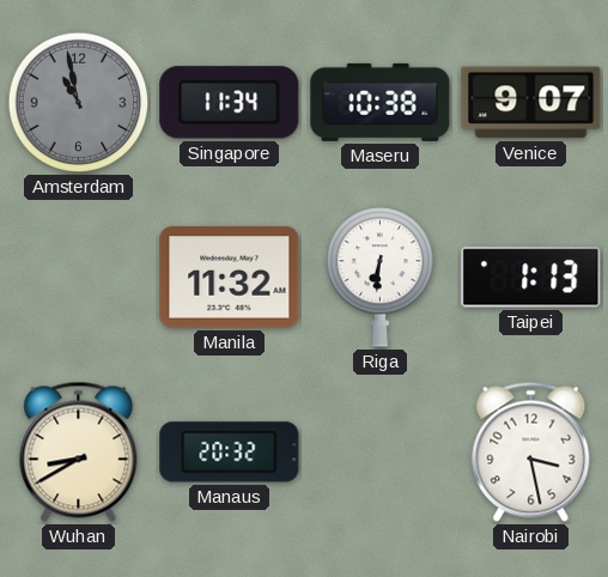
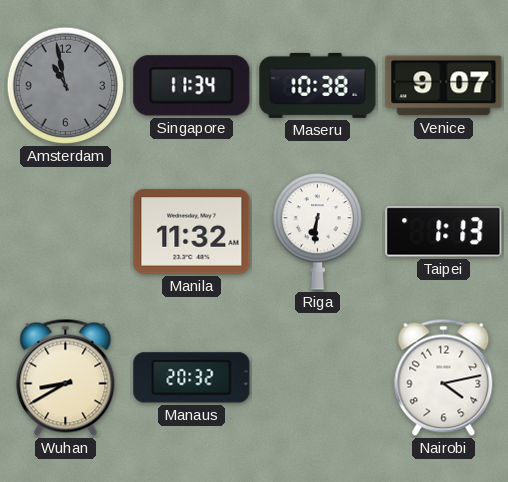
Nairobi: 3:28 -> 4:13 (444, 377)
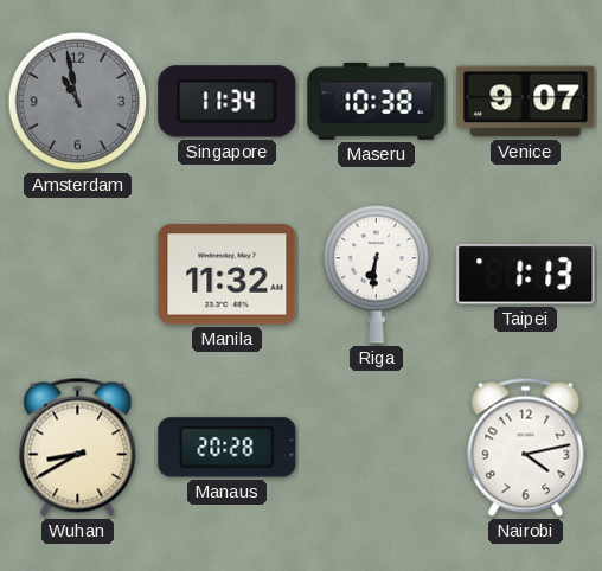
Manaus: 20:32 -> 20:28 (228, 448)
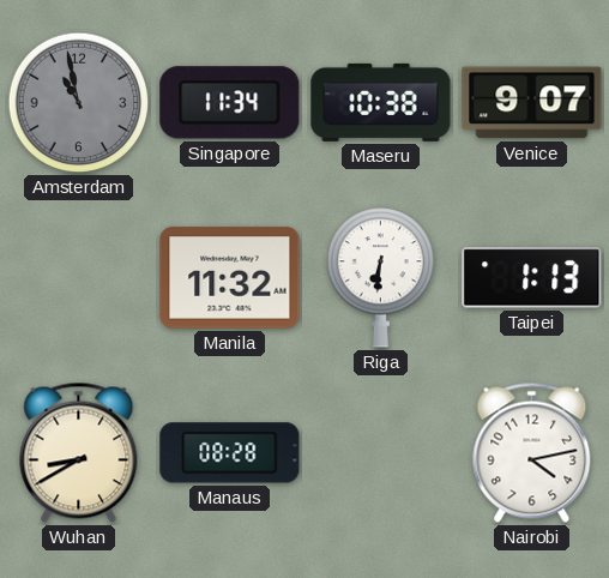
Manaus: 20:28 -> 08:28 (230, 453)
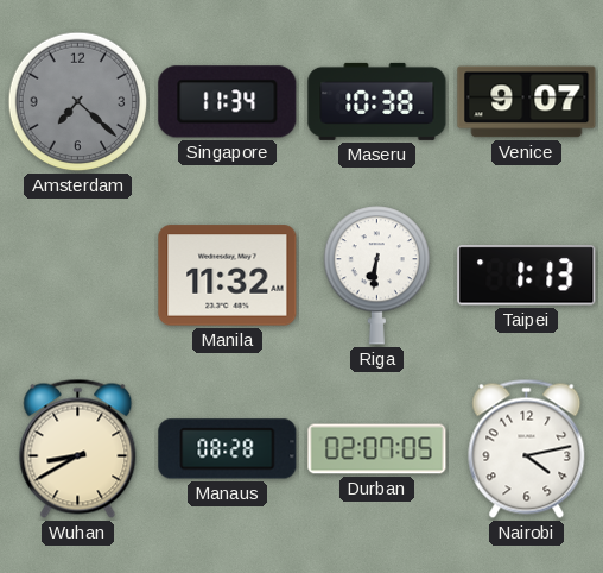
Amsterdam: 10:58 -> 7:22 (78, 102)
Durban: none -> 02:07 (377, 449)
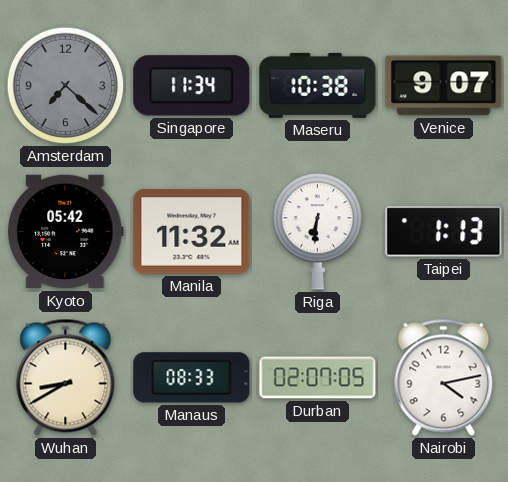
Kyoto: none -> 05:42 (66, 232)
Manaus: 08:28 -> 08:33 (192, 378)
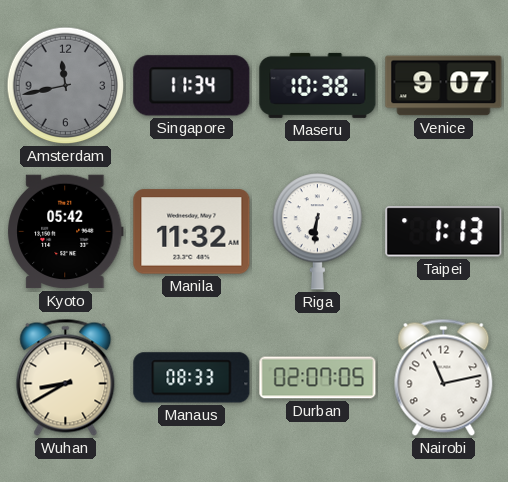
Amsterdam: 7:22 -> 11:43 (66, 86)
Nairobi: 4:13 -> 11:13 (444, 377)
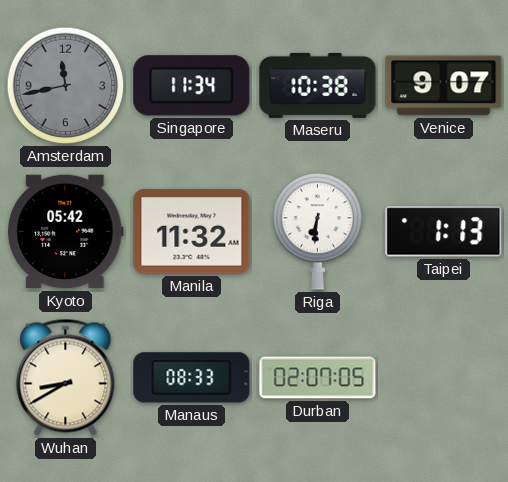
Nairobi: 11:13 -> none (444, 377)
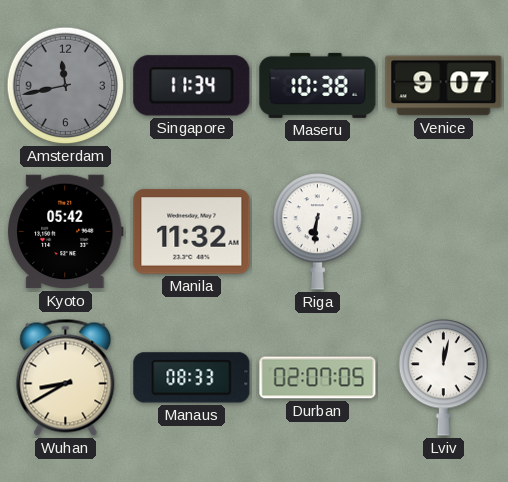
Taipei: 1:13 -> none (444, 232)
Lviv: none -> 12:02 (443, 378)
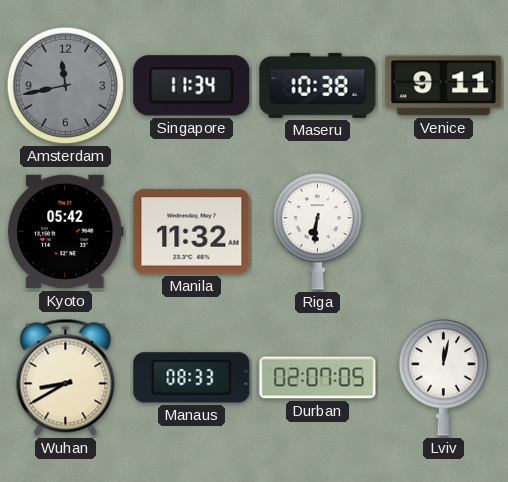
Venice: 9:07 -> 9:11 (444, 86)
